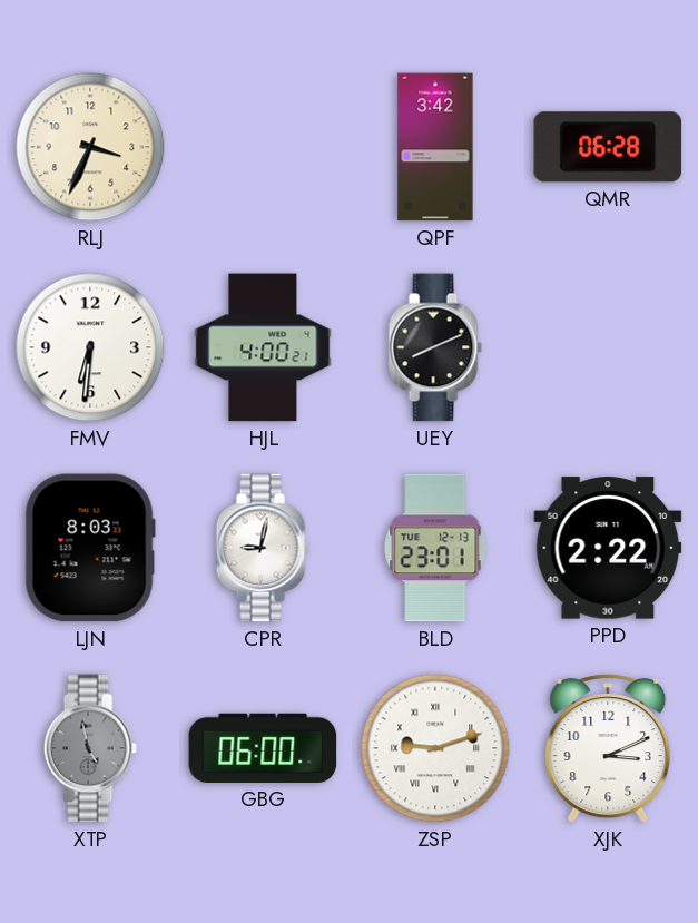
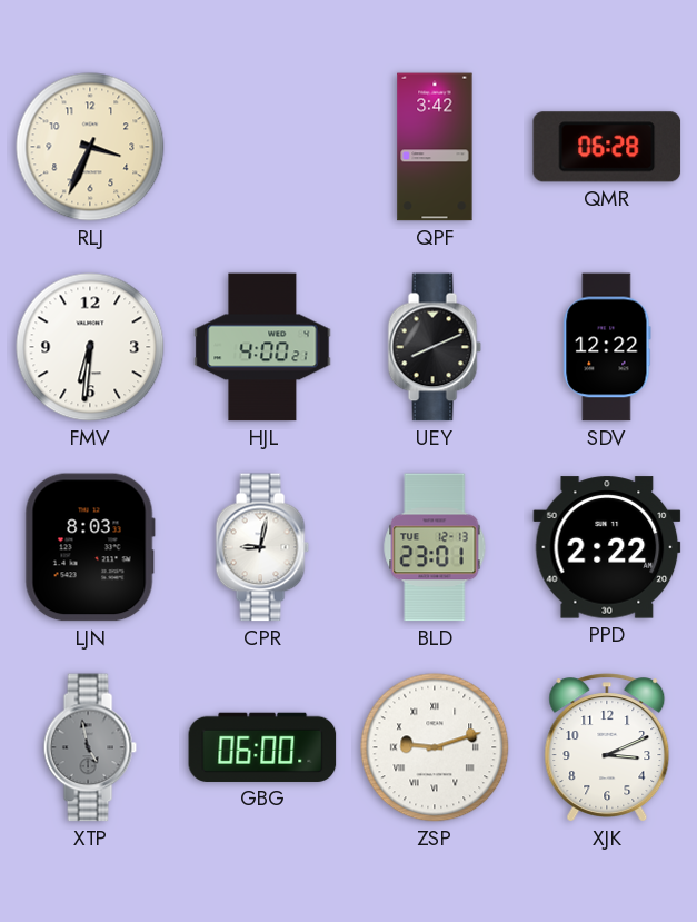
SDV: none -> 12:22 (607, 347)
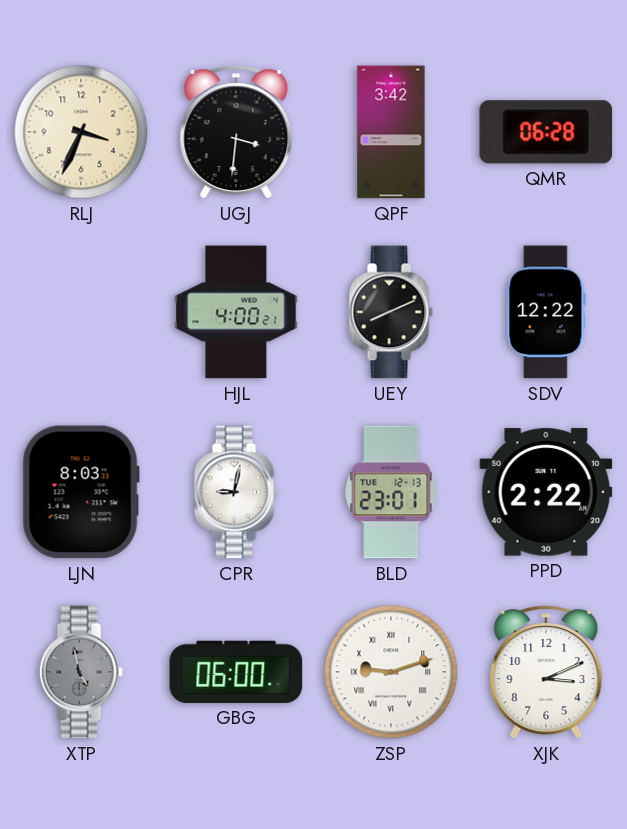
UGJ: none -> 3:31 (236, 132)
FMV: 6:31 -> none (90, 347)
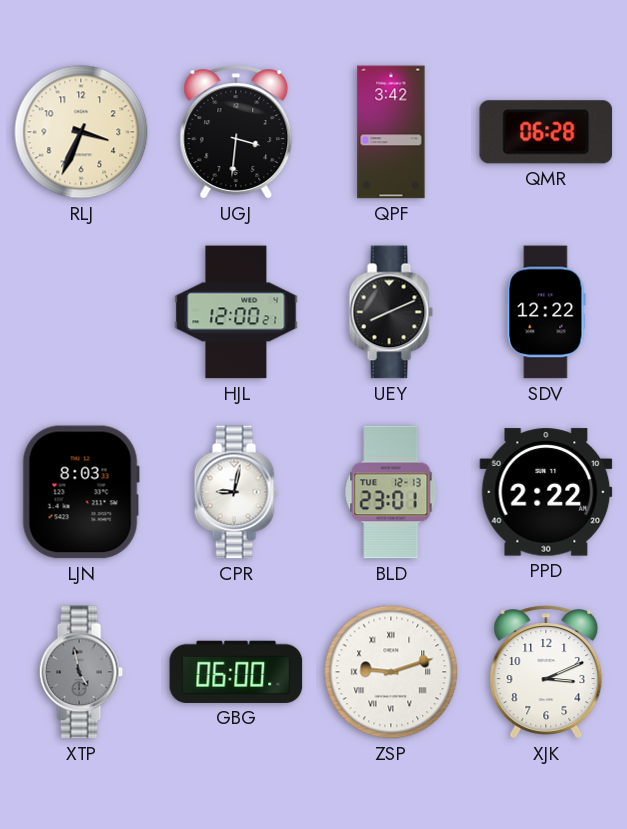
HJL: 4:00 -> 12:00 (236, 312)
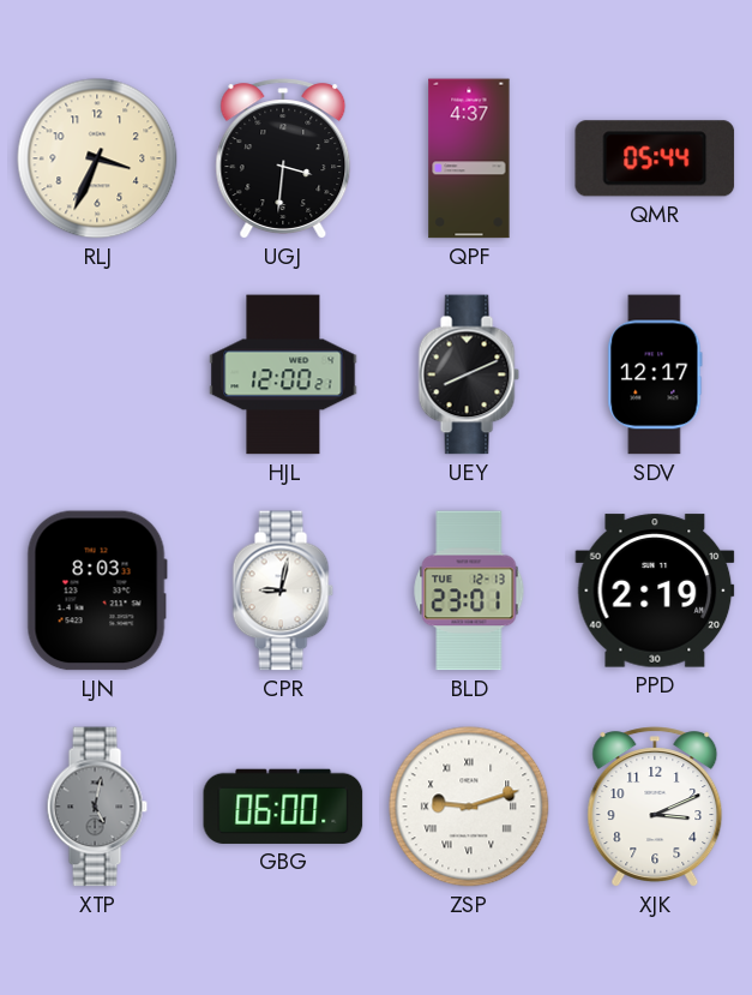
QPF: 3:42 -> 4:37 (469, 158)
QMR: 06:28 -> 05:44 (655, 158)
SDV: 12:22 -> 12:17 (655, 374)
PPD: 2:22 -> 2:19 (655, 591)
XTP: 4:58 -> 5:02 (97, 807)
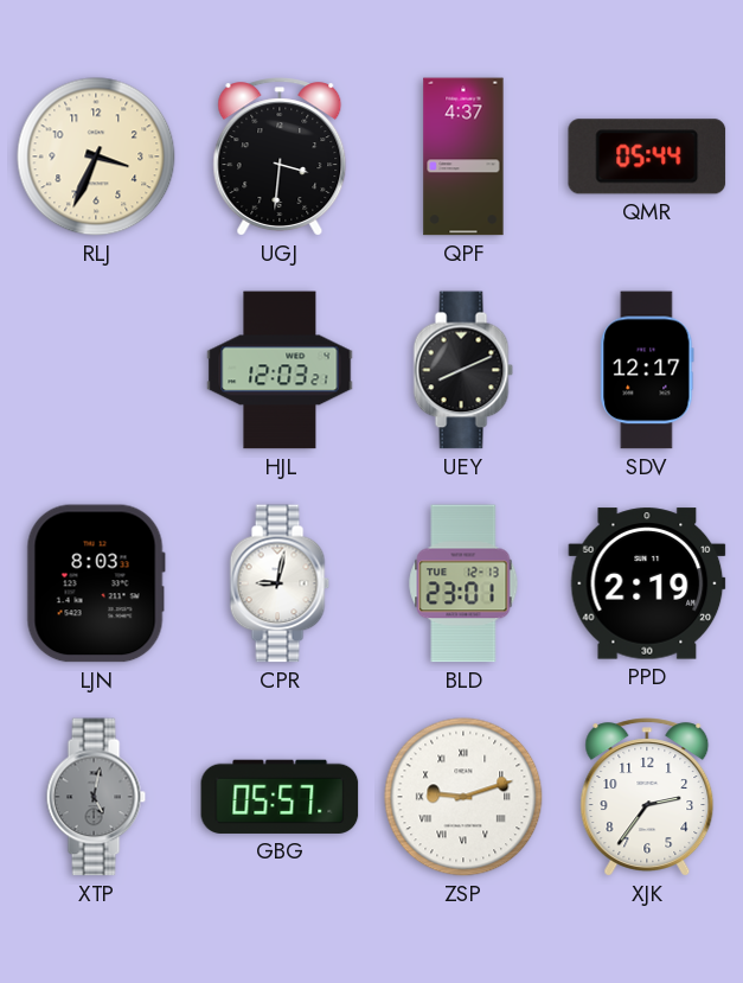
HJL: 12:00 -> 12:03 (280, 370)
GBG: 06:00 -> 05:57 (280, 797)
XJK: 3:11 -> 2:36 (647, 797)
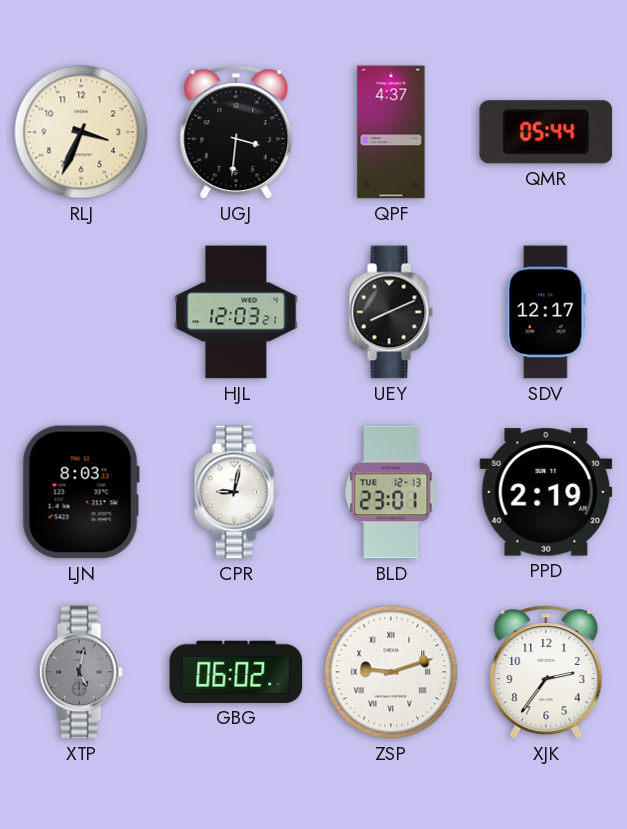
GBG: 05:57 -> 06:02 (236, 672)
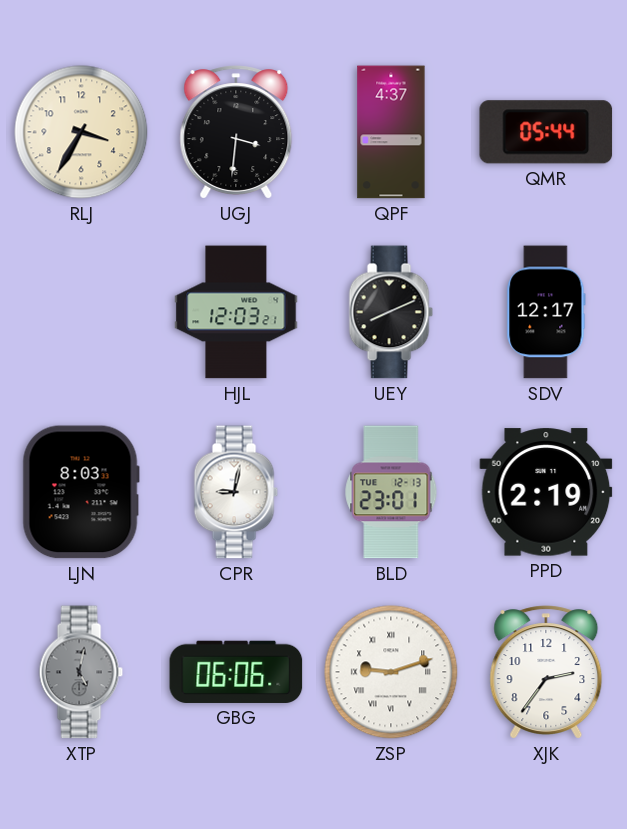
RLJ: 3:34 -> 3:35 (81, 132)
GBG: 06:02 -> 06:06 (236, 672)
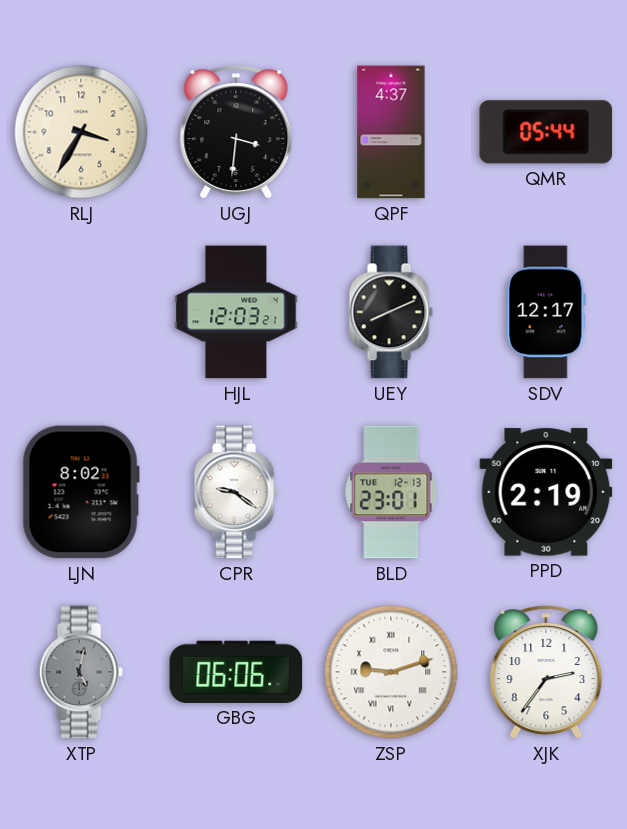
LJN: 8:03 -> 8:02 (81, 492)
CPR: 9:02 -> 9:21 (236, 492)
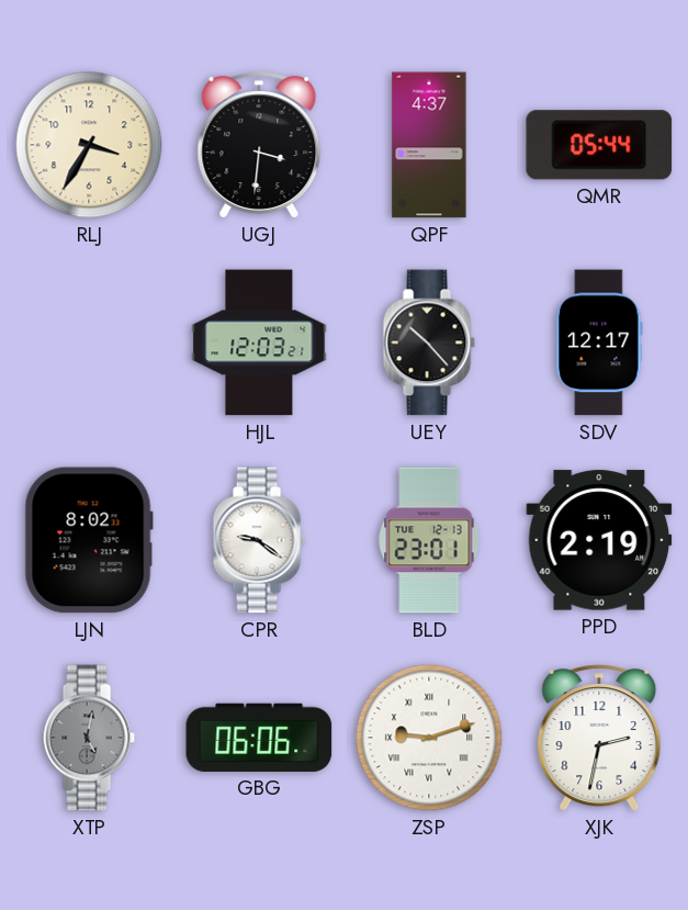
UEY: 8:11 -> 10:23 (429, 342)
XJK: 2:36 -> 2:32 (599, 738)
